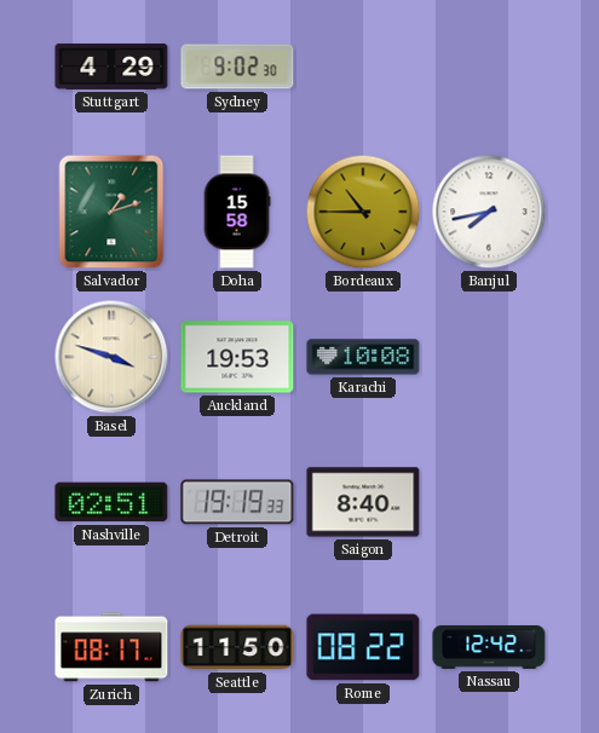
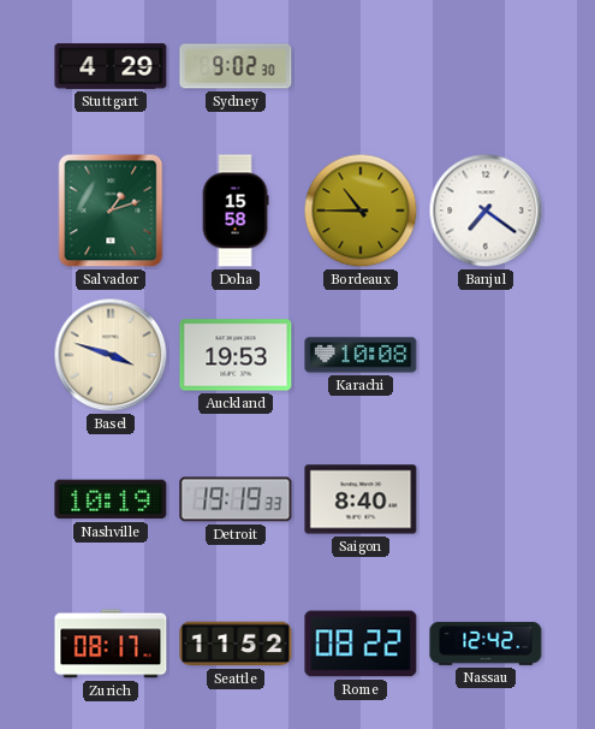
Banjul: 7:43 -> 7:21 (486, 211)
Nashville: 02:51 -> 10:19 (111, 499)
Seattle: 11:50 -> 11:52 (236, 644)
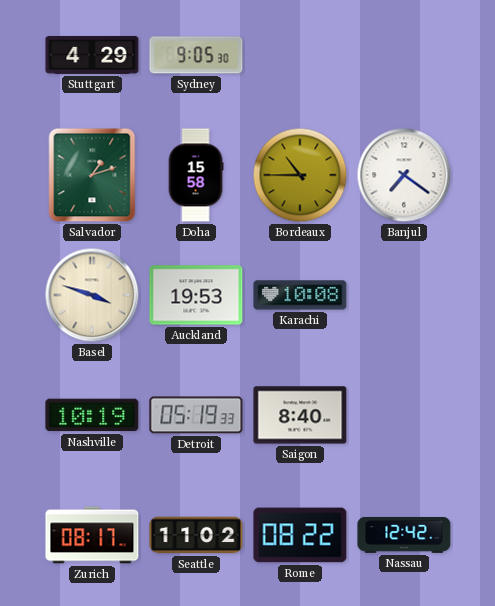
Sydney: 9:02 -> 9:05 (196, 55)
Detroit: 19:19 -> 05:19 (196, 415)
Seattle: 11:52 -> 11:02 (196, 535)
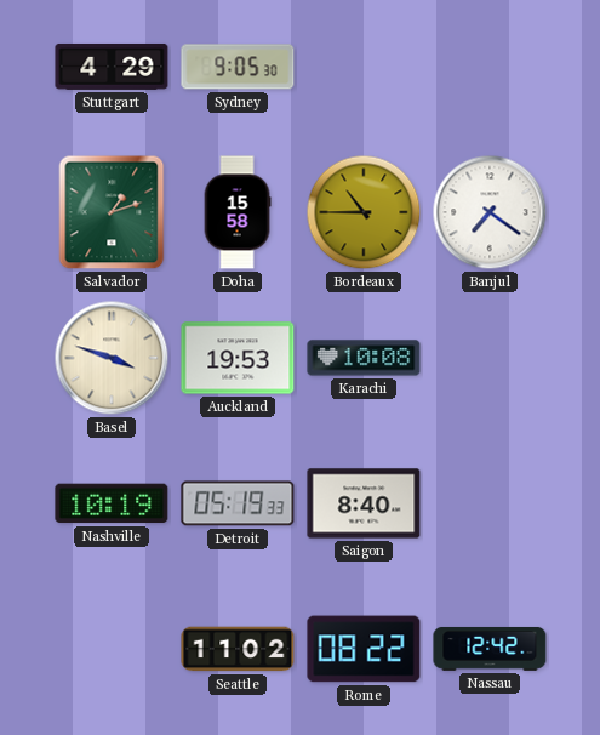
Zurich: 08:17 -> none (92, 535)
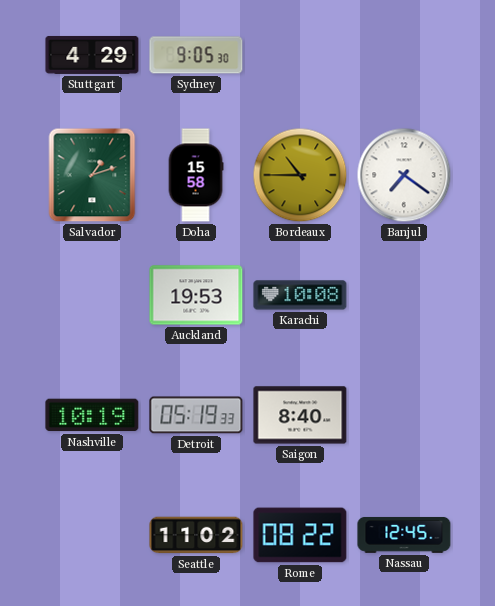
Basel: 3:48 -> none (112, 358)
Nassau: 12:42 -> 12:45 (404, 535)
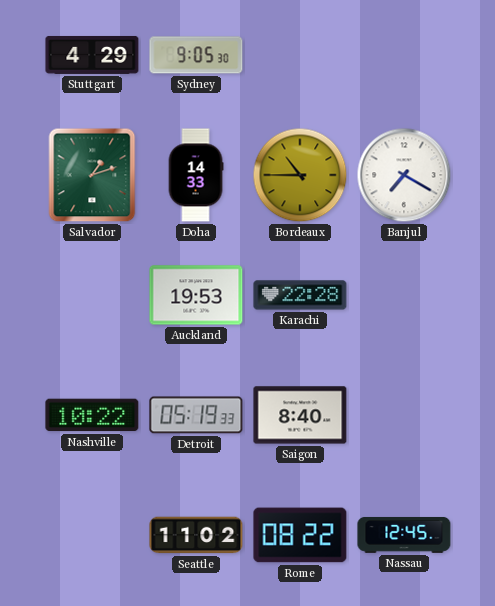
Doha: 15:58 -> 14:33 (196, 175)
Banjul: 7:21 -> 7:20 (404, 175)
Karachi: 10:08 -> 22:28 (300, 295)
Nashville: 10:19 -> 10:22 (92, 415)
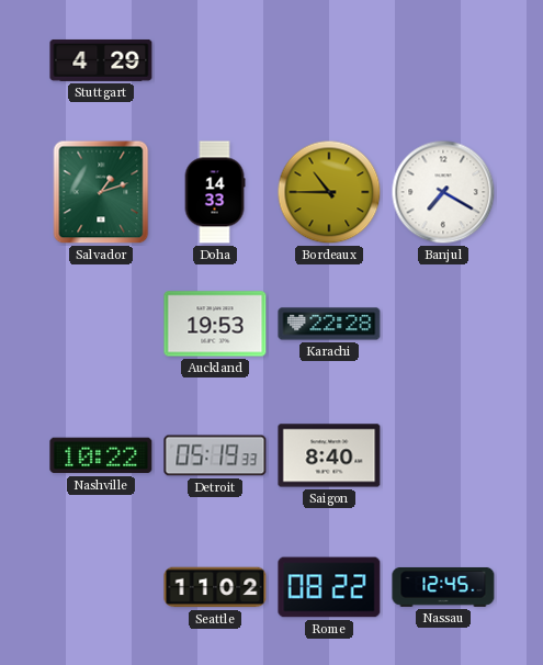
Sydney: 9:05 -> none (196, 55)
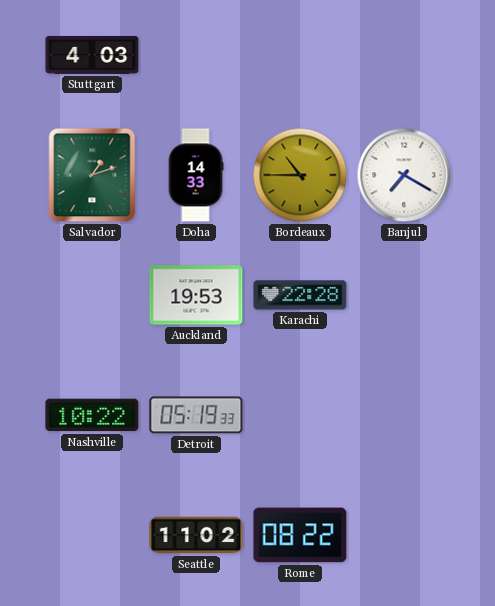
Stuttgart: 4:29 -> 4:03 (92, 55)
Saigon: 8:40 -> none (329, 455)
Nassau: 12:45 -> none (443, 587)
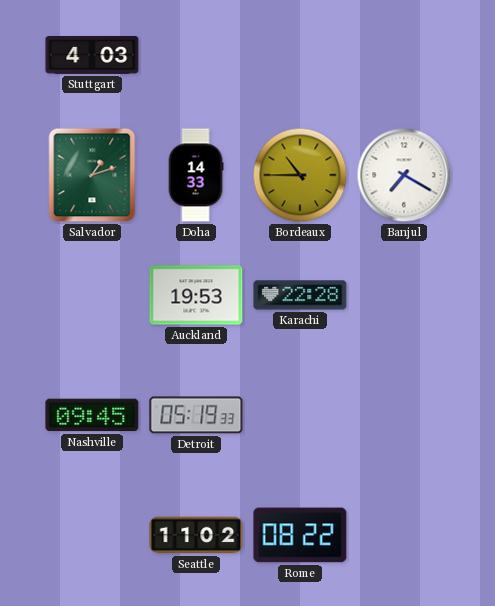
Nashville: 10:22 -> 09:45 (92, 415)
